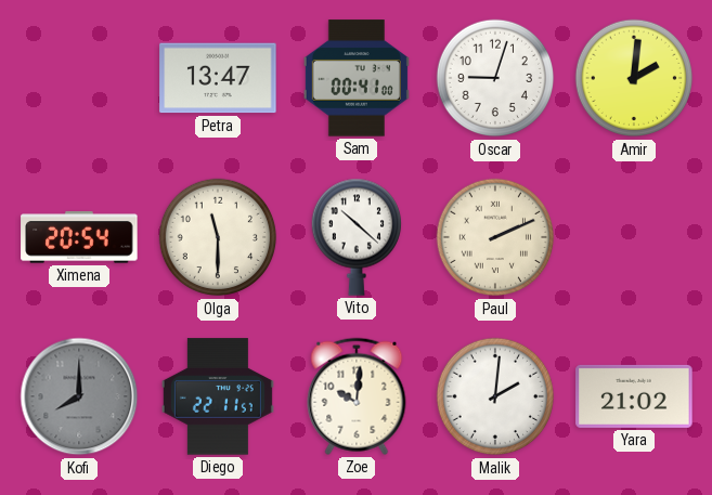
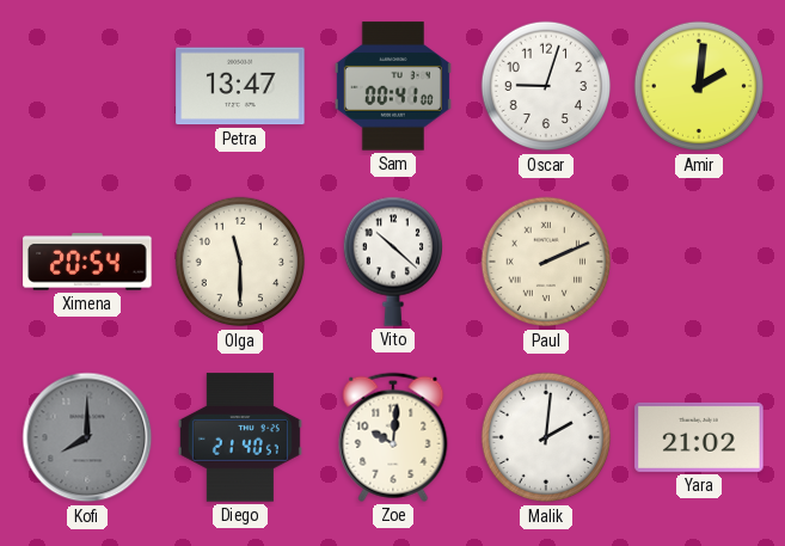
Diego: 22:11 -> 21:40 (240, 437)
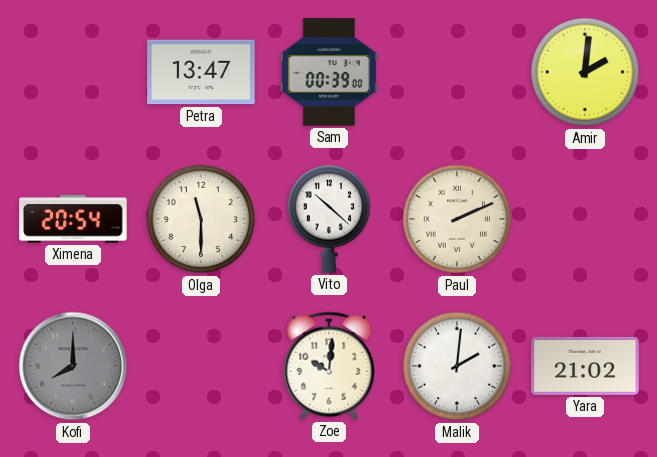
Sam: 00:41 -> 00:39 (329, 72)
Oscar: 9:03 -> none (546, 86)
Diego: 21:40 -> none (240, 437)
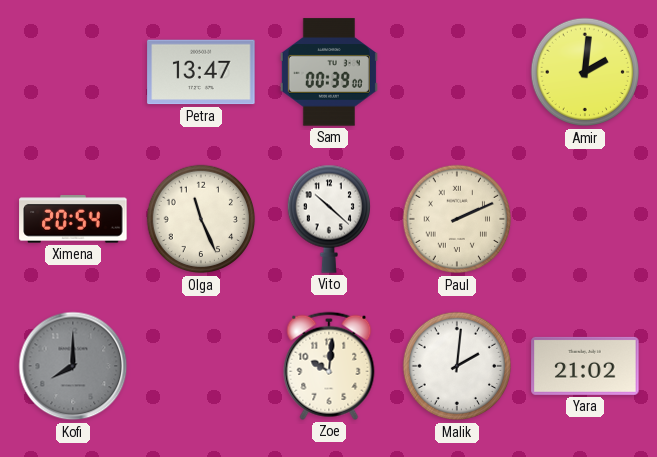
Olga: 11:30 -> 11:26 (201, 219)
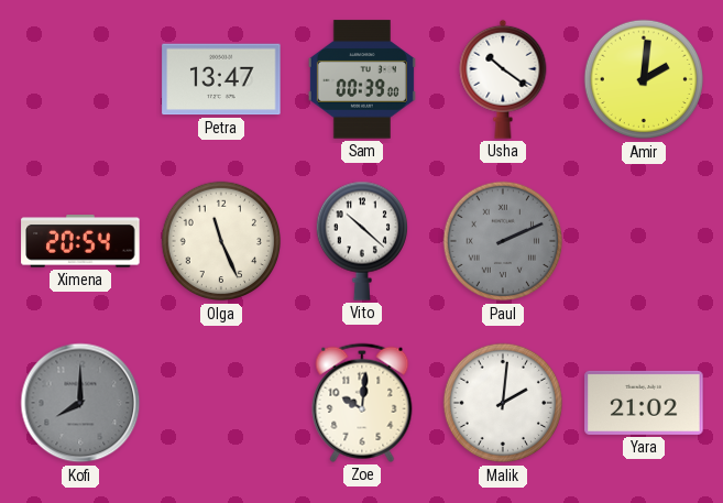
Usha: none -> 10:21 (503, 79)
Paul dial: cream -> grey (503, 241)
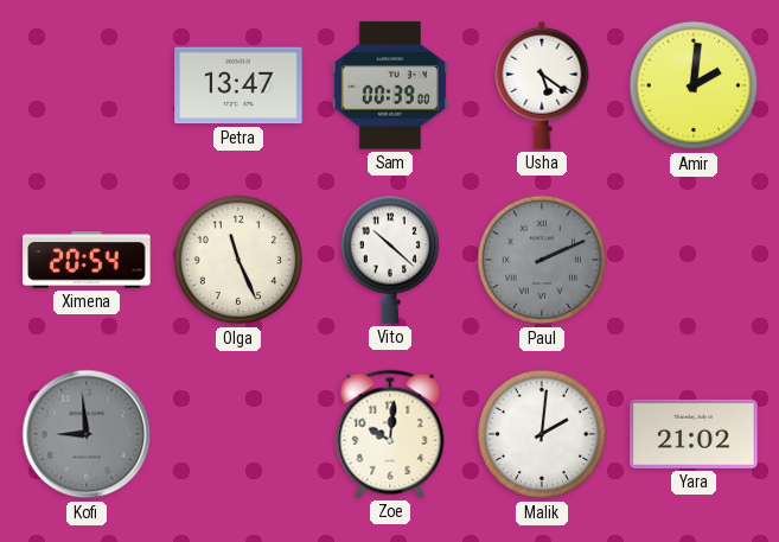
Usha: 10:21 -> 5:21 (542, 85)
Kofi: 8:00 -> 8:59 (87, 434)
